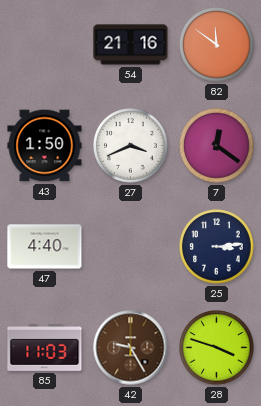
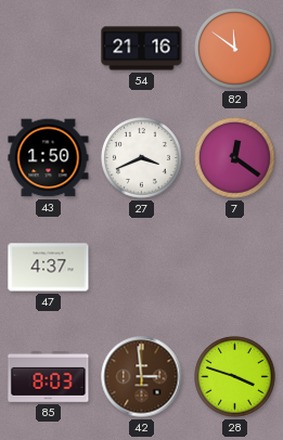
47: 4:40 -> 4:37 (49, 268)
25: 3:14 -> none (217, 247)
85: 11:03 -> 8:03 (49, 376)
42: 9:25 -> 2:59 (142, 377)
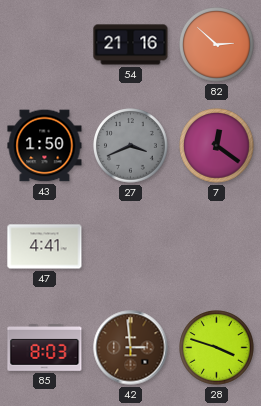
82: 11:51 -> 2:52 (217, 45)
27 dial: white -> grey (131, 146)
47: 4:37 -> 4:41 (45, 247)
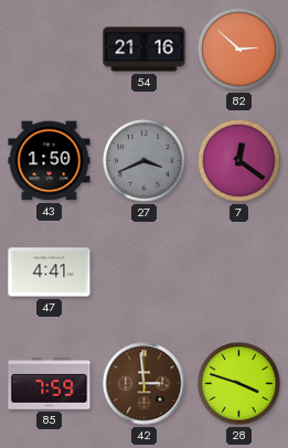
85: 8:03 -> 7:59 (50, 383)
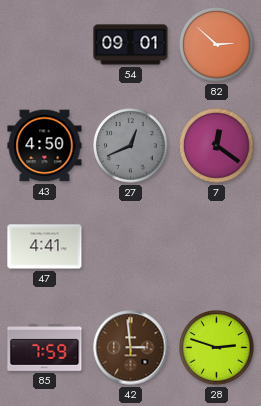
54: 21:16 -> 09:01 (131, 45)
43: 1:50 -> 4:50 (45, 146)
27: 3:41 -> 12:41 (131, 146)
28: 3:48 -> 2:48 (217, 348)
